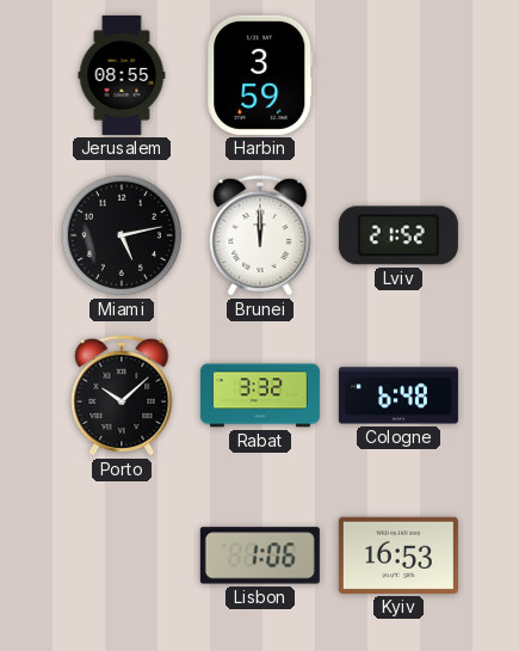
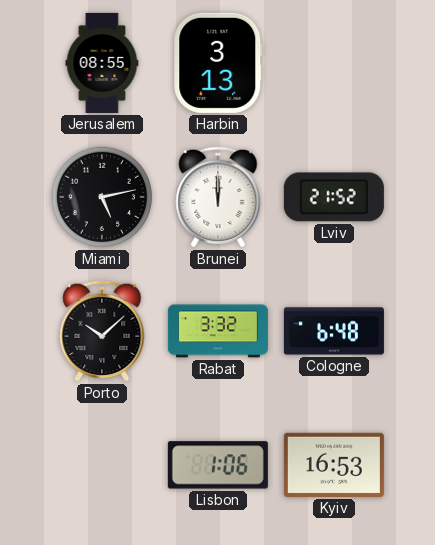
Harbin: 3:59 -> 3:13 (218, 63)
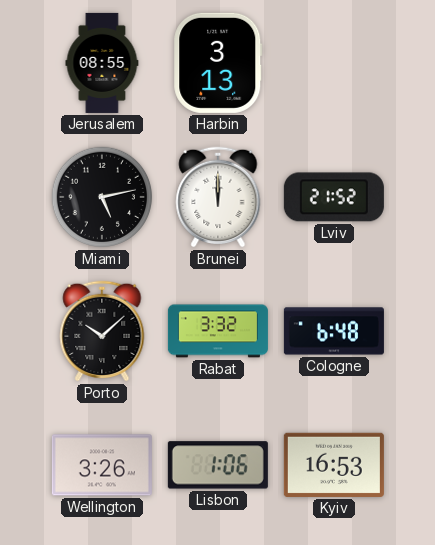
Wellington: none -> 3:26 (102, 465)
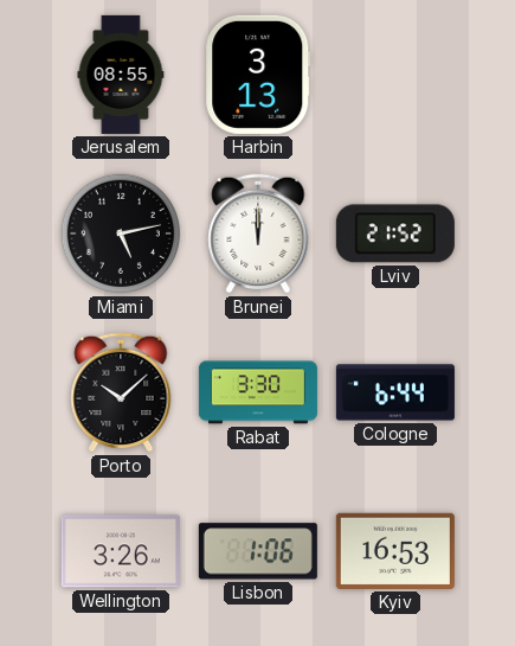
Rabat: 3:32 -> 3:30 (258, 392)
Cologne: 6:48 -> 6:44 (395, 392)
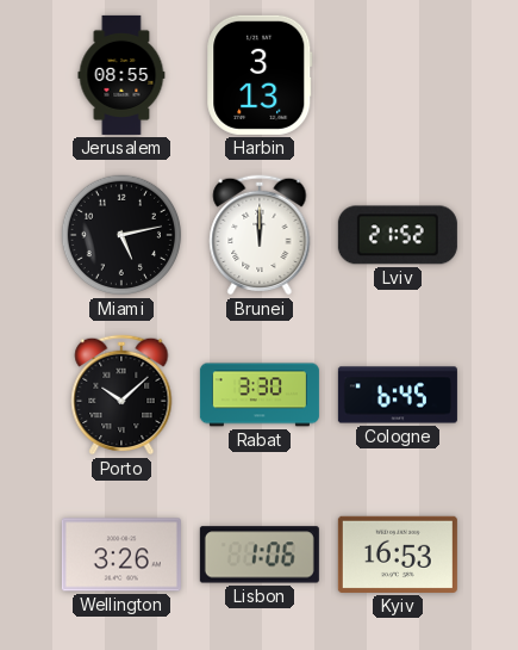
Cologne: 6:44 -> 6:45 (398, 395)
